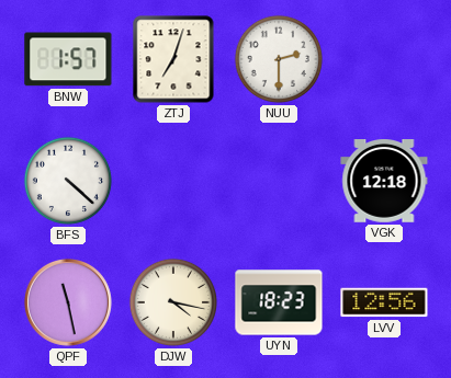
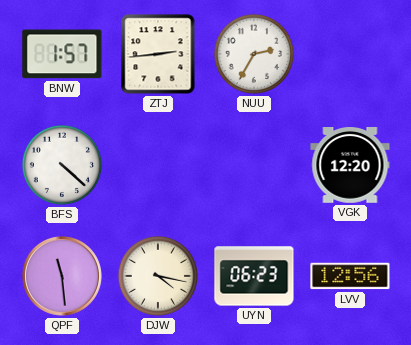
ZTJ: 7:03 -> 2:44 (158, 54)
NUU: 2:30 -> 2:35 (254, 54)
VGK: 12:18 -> 12:20 (350, 166)
QPF: 11:28 -> 11:29 (62, 276)
UYN: 18:23 -> 06:23 (254, 276)
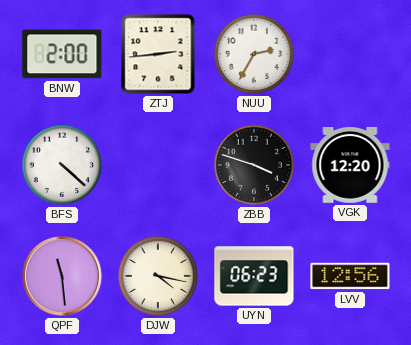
BNW: 1:57 -> 2:00 (62, 54)
ZBB: none -> 3:48 (254, 165)
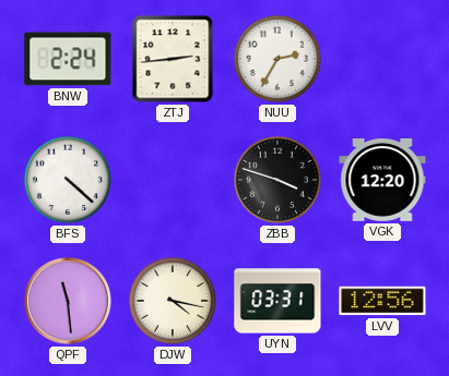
BNW: 2:00 -> 2:24 (68, 59)
UYN: 06:23 -> 03:31 (277, 301)
